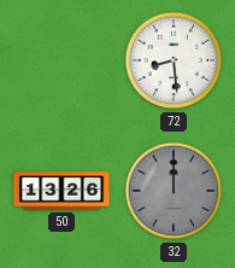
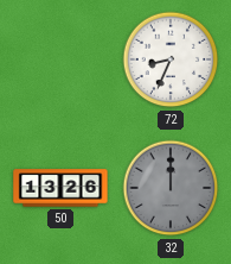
72: 8:29 -> 8:34 (171, 59)
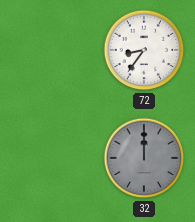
72: 8:34 -> 8:36 (144, 50)
50: 13:26 -> none (60, 188)
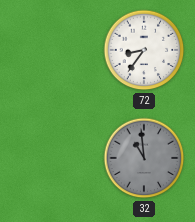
32: 12:00 -> 10:59 (144, 158)
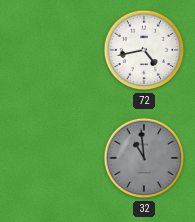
72: 8:36 -> 4:43 (144, 50)
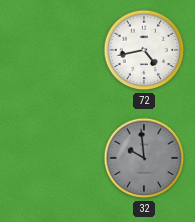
32: 10:59 -> 9:59 (144, 158)
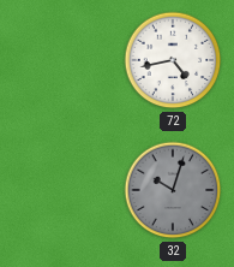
32: 9:59 -> 10:03 (173, 190)
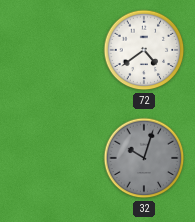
72: 4:43 -> 4:39 (144, 50)
